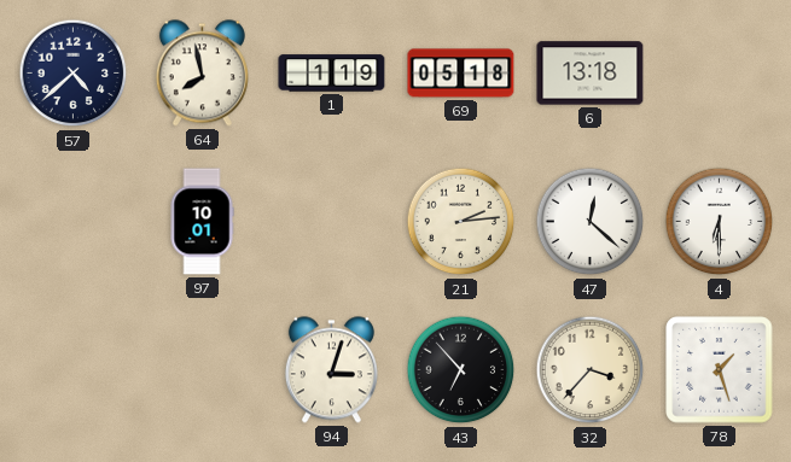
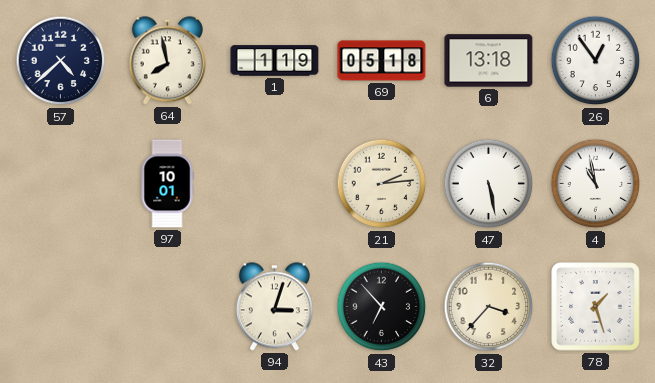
26: none -> 12:54 (596, 61)
47: 12:22 -> 5:28 (489, 184)
4: 6:30 -> 10:58 (596, 184)
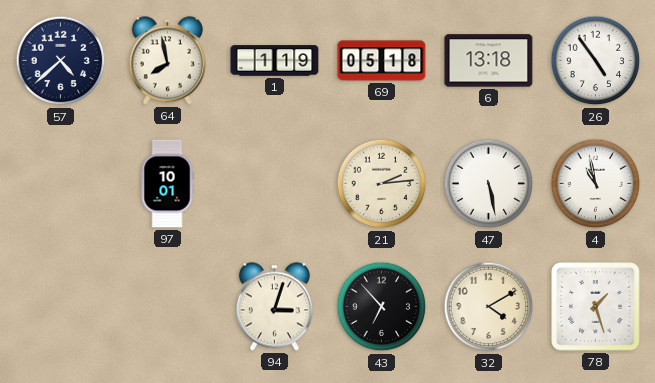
26: 12:54 -> 4:54 (596, 61)
32: 3:37 -> 4:10 (489, 307)
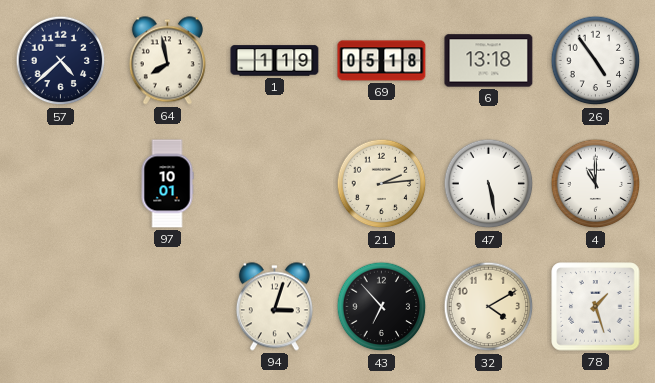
4: 10:58 -> 11:00 (596, 184)
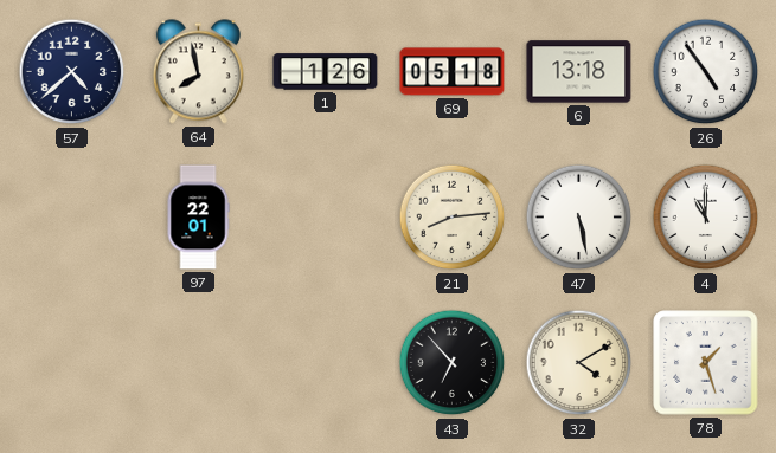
1: 1:19 -> 1:26 (326, 72)
97: 10:01 -> 22:01 (198, 218)
21: 2:14 -> 8:14 (453, 218)
94: 3:03 -> none (274, 307)
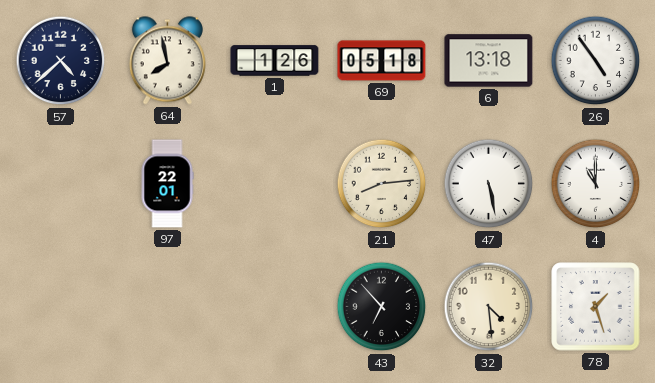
32: 4:10 -> 4:29 (489, 307)
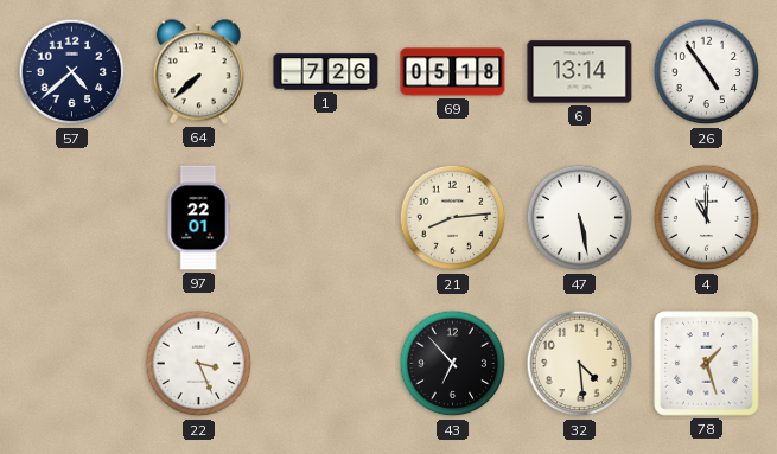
64: 7:58 -> 7:38 (198, 72)
1: 1:26 -> 7:26 (326, 72)
6: 13:18 -> 13:14 (580, 72)
22: none -> 3:26 (199, 364)
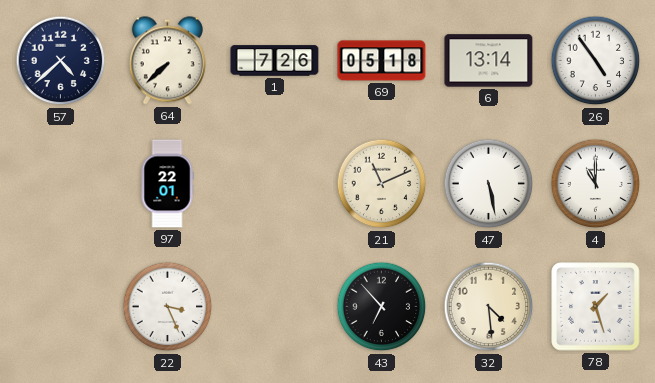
21: 8:14 -> 11:11 (382, 184)
